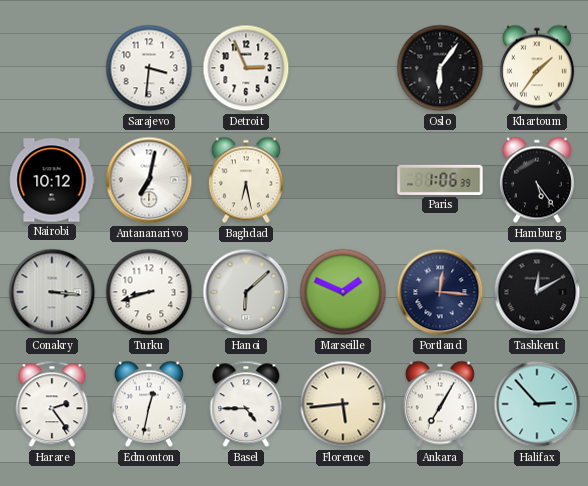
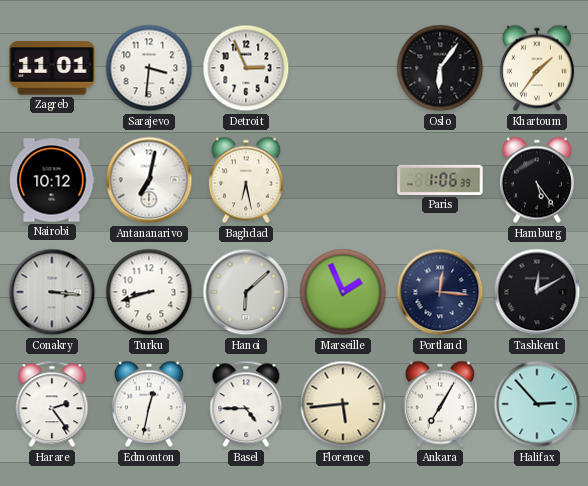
Zagreb: none -> 11:01 (52, 68)
Marseille: 1:49 -> 1:56 (343, 292)
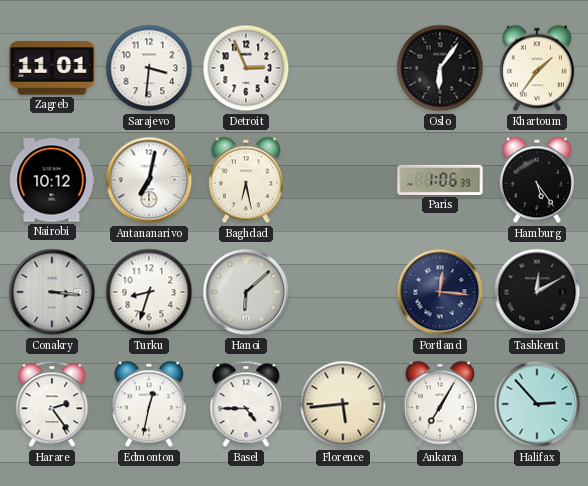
Turku: 8:42 -> 8:33 (149, 292)
Marseille: 1:56 -> none (343, 292)
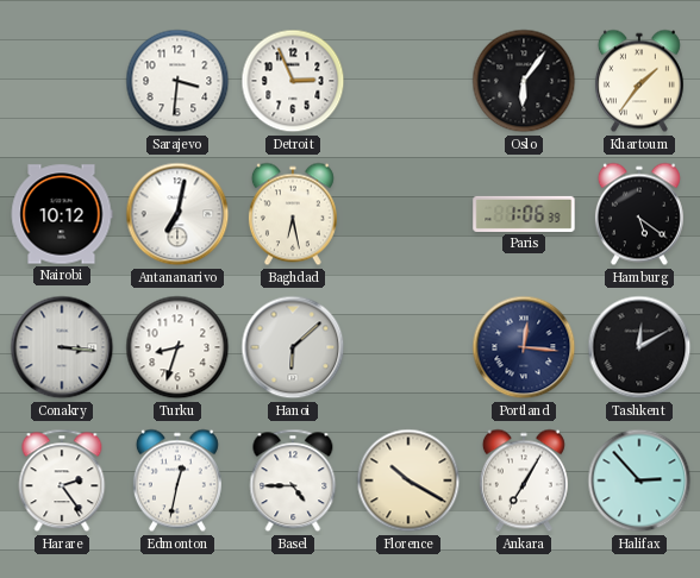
Zagreb: 11:01 -> none (52, 68)
Hamburg: 5:24 -> 5:21 (639, 214)
Florence: 5:44 -> 10:20 (408, 480)
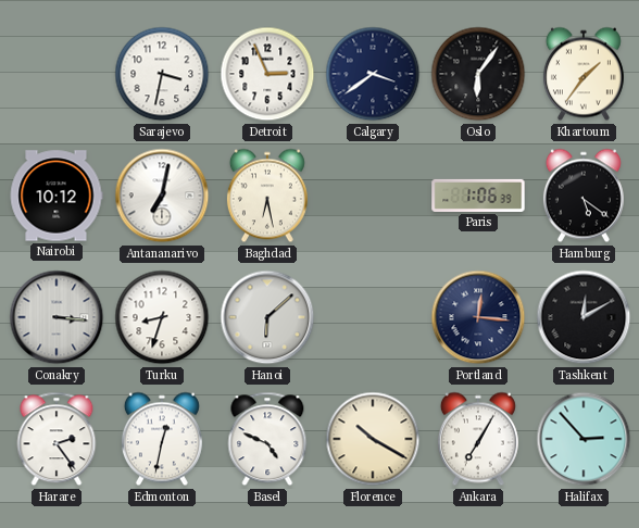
Sarajevo: 3:31 -> 3:32 (162, 74)
Calgary: none -> 3:39 (373, 74)
Basel: 4:45 -> 4:49 (267, 439)
